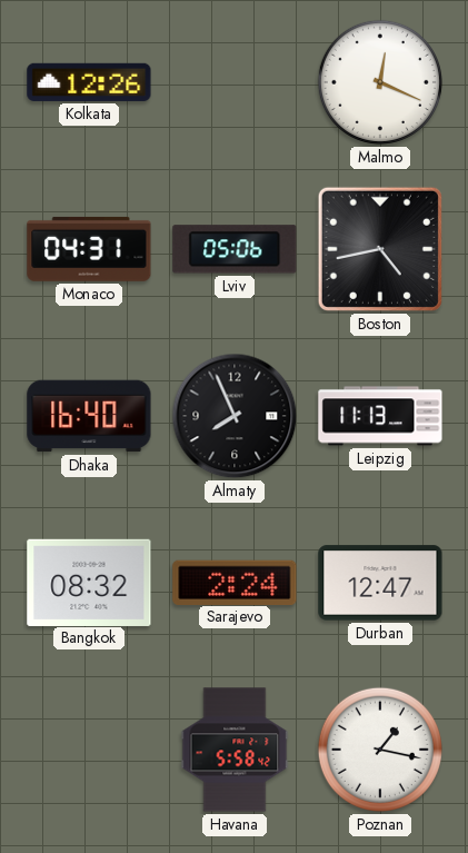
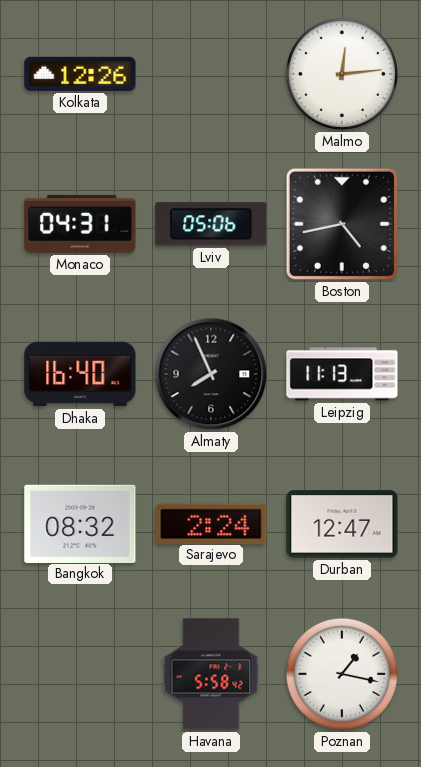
Malmo: 12:19 -> 12:14 (342, 74)
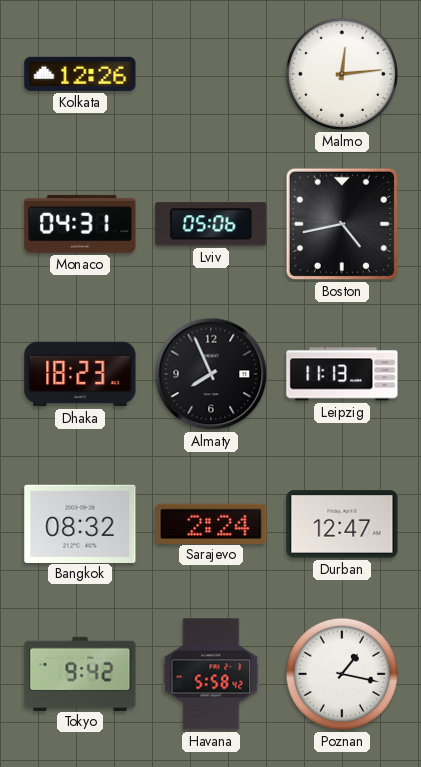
Dhaka: 16:40 -> 18:23 (80, 374)
Tokyo: none -> 9:42 (80, 673)
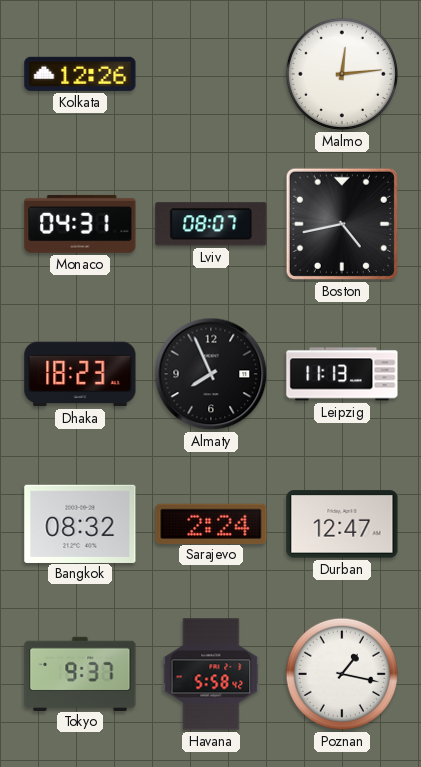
Lviv: 05:06 -> 08:07 (211, 224)
Tokyo: 9:42 -> 9:37 (80, 673)
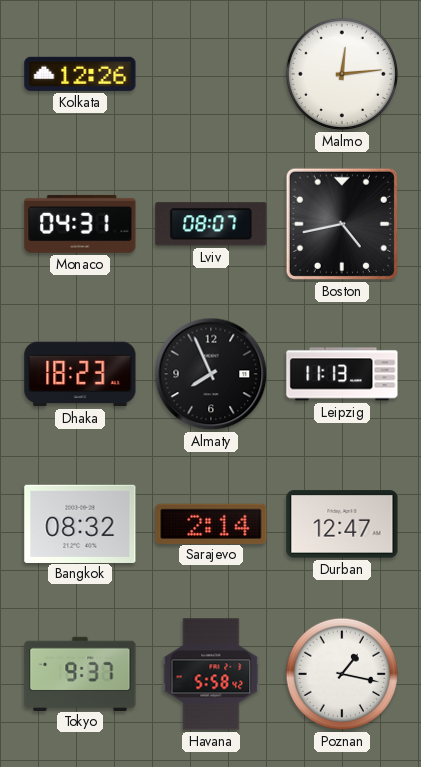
Sarajevo: 2:24 -> 2:14 (211, 523)
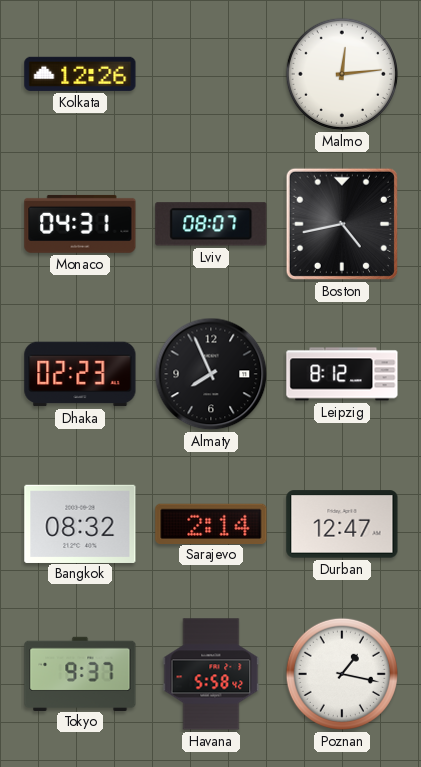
Dhaka: 18:23 -> 02:23 (80, 374)
Leipzig: 11:13 -> 8:12 (342, 374)
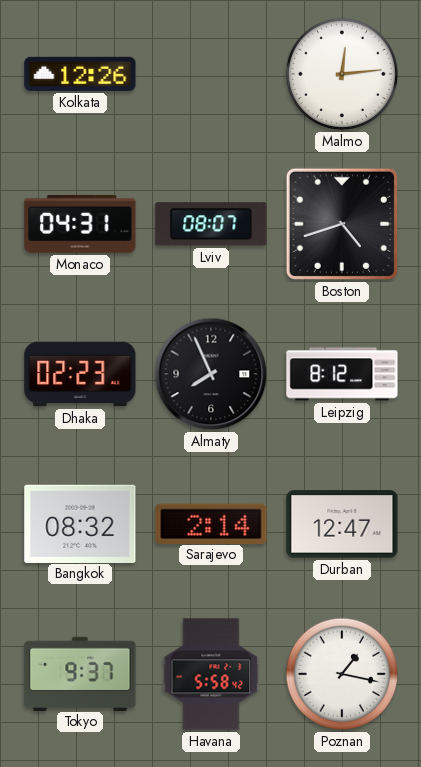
Boston: 4:43 -> 4:42 (342, 224)
